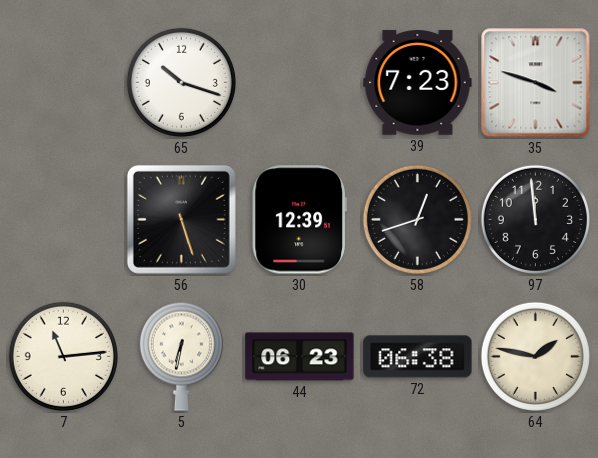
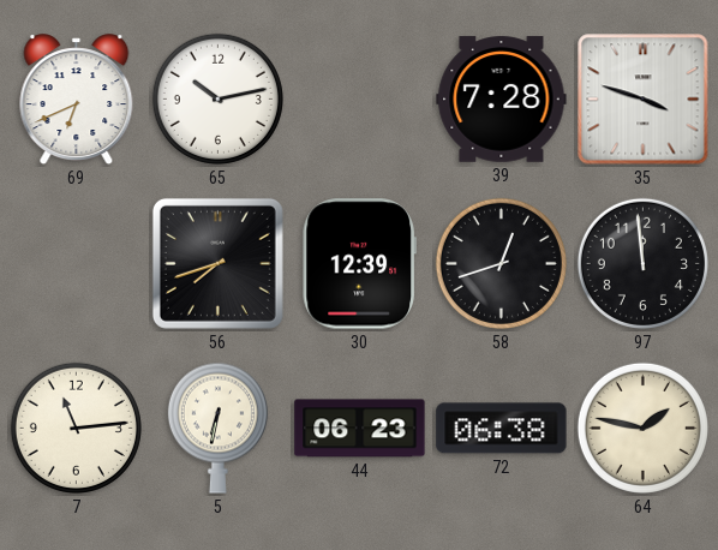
69: none -> 6:41 (77, 100)
65: 10:18 -> 10:13 (217, 98)
39: 7:23 -> 7:28 (502, 100)
56: 5:27 -> 7:42 (217, 263)
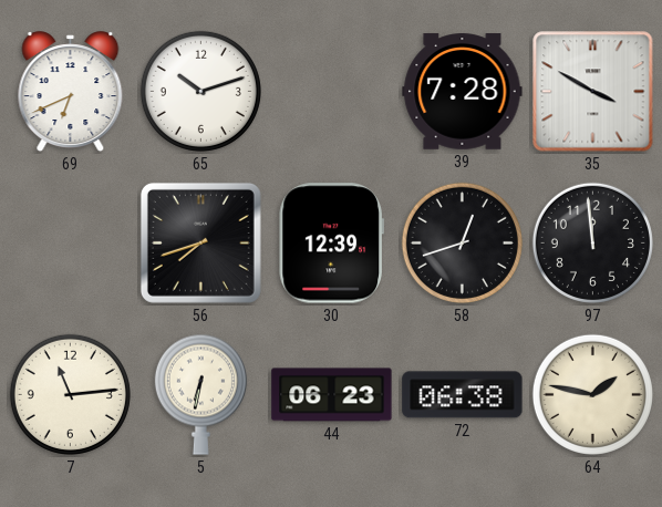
65: 10:13 -> 10:12 (200, 91)
35: 3:48 -> 3:50 (593, 92)
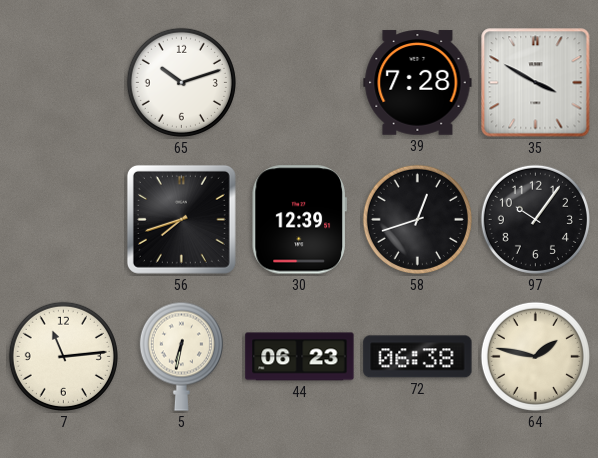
69: 6:41 -> none (71, 92)
97: 11:59 -> 10:06 (535, 219)
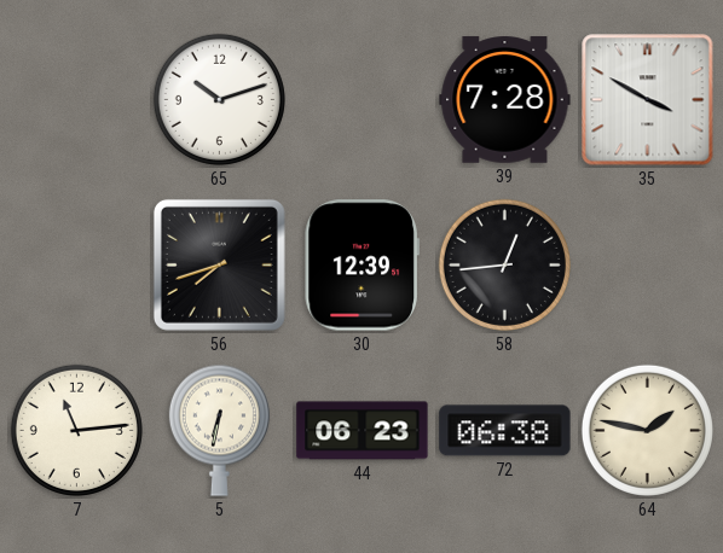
58: 12:42 -> 12:44 (504, 264)
97: 10:06 -> none (535, 219)
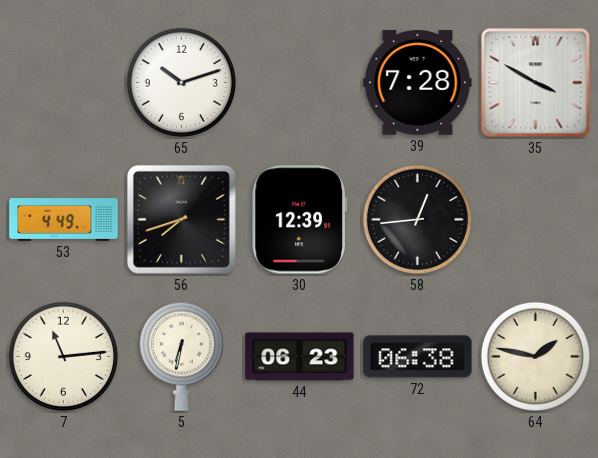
53: none -> 4:49 (64, 220)
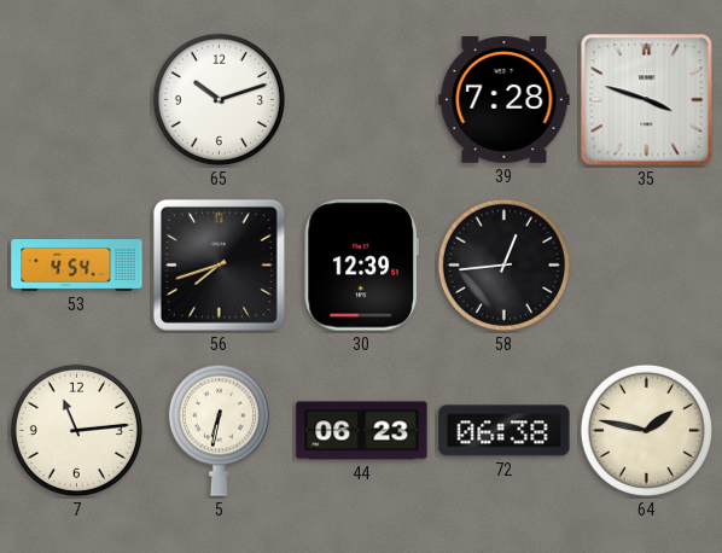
35: 3:50 -> 3:48 (647, 100)
53: 4:49 -> 4:54 (77, 266)
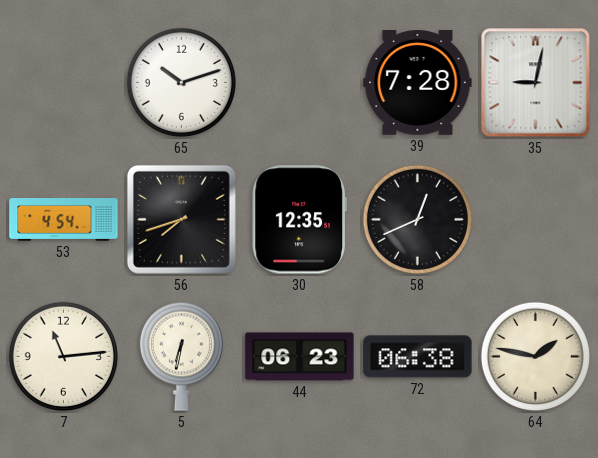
35: 3:48 -> 9:02 (536, 83)
30: 12:39 -> 12:35 (299, 220)
58: 12:44 -> 12:41 (417, 219)
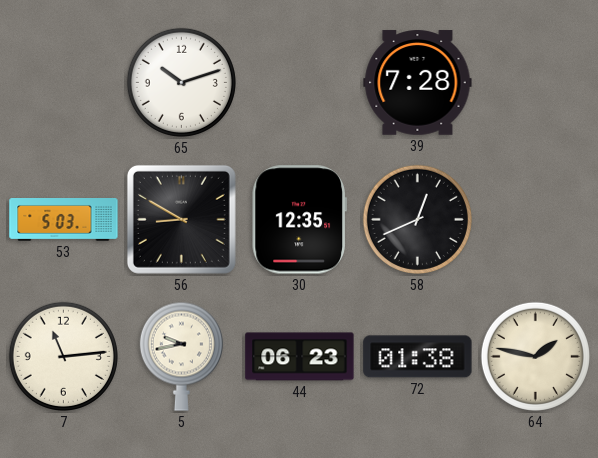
35: 9:02 -> none (536, 83)
53: 4:54 -> 5:03 (64, 220)
56: 7:42 -> 8:50 (181, 219)
5: 6:32 -> 9:43 (181, 356)
72: 06:38 -> 01:38 (418, 357)
